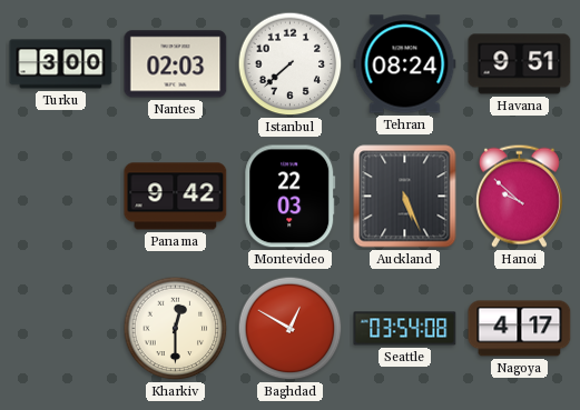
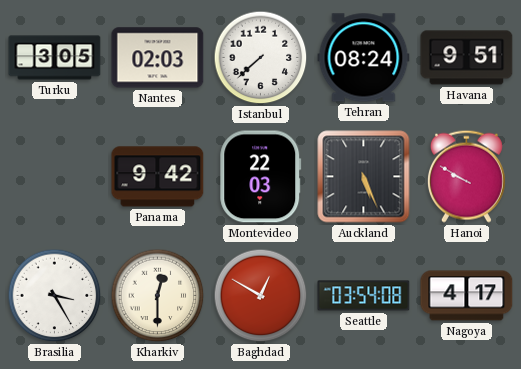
Turku: 3:00 -> 3:05 (55, 58)
Hanoi: 9:52 -> 9:50 (466, 176)
Brasilia: none -> 3:25 (55, 296)
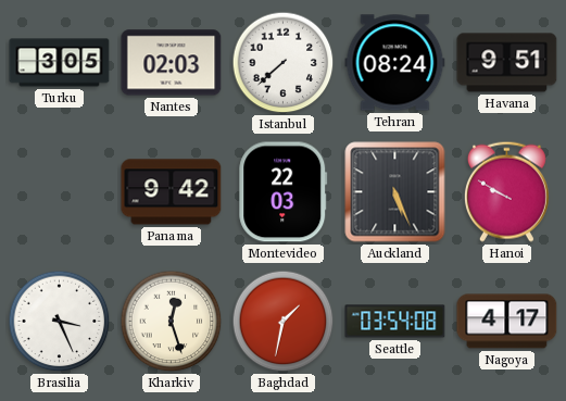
Brasilia: 3:25 -> 3:26 (60, 322)
Kharkiv: 12:30 -> 12:27 (172, 322)
Baghdad: 12:50 -> 1:32 (284, 322)
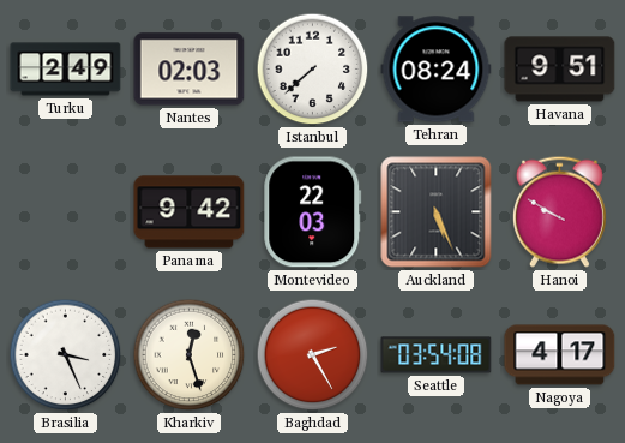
Turku: 3:05 -> 2:49 (66, 70)
Baghdad: 1:32 -> 2:25 (313, 355)
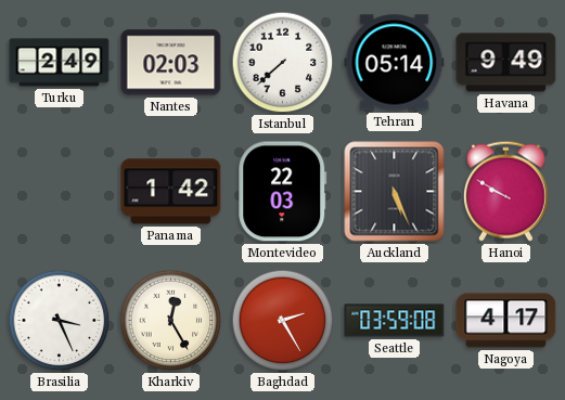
Tehran: 08:24 -> 05:14 (395, 63)
Havana: 9:51 -> 9:49 (506, 63)
Panama: 9:42 -> 1:42 (171, 192)
Kharkiv: 12:27 -> 12:25 (171, 321)
Seattle: 03:54 -> 03:59 (395, 321)
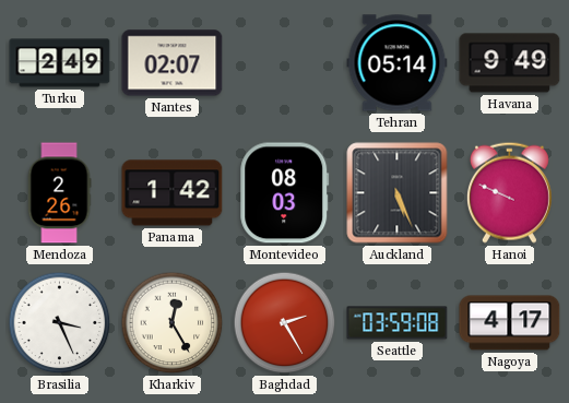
Nantes: 02:03 -> 02:07 (173, 63)
Istanbul: 7:38 -> none (283, 63)
Mendoza: none -> 2:26 (59, 193)
Montevideo: 22:03 -> 08:03 (285, 193)
Hanoi: 9:50 -> 9:49 (509, 192)
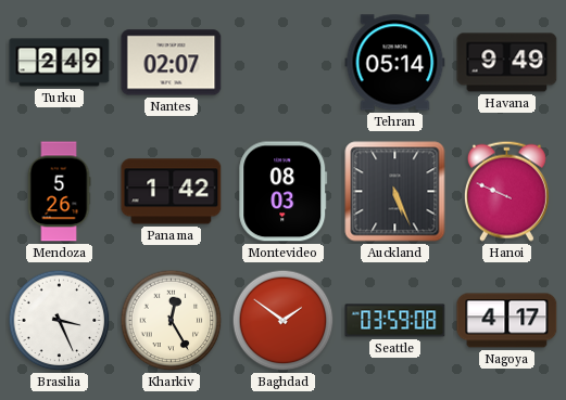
Mendoza: 2:26 -> 5:26 (59, 192)
Baghdad: 2:25 -> 1:51 (284, 321)
